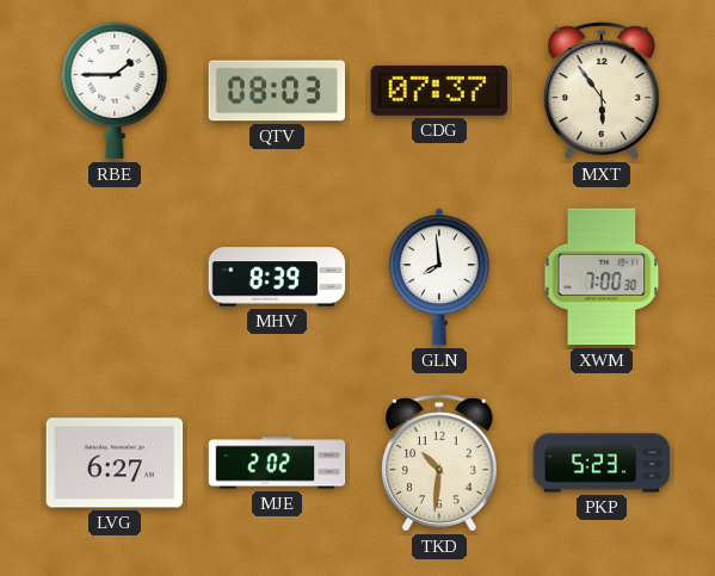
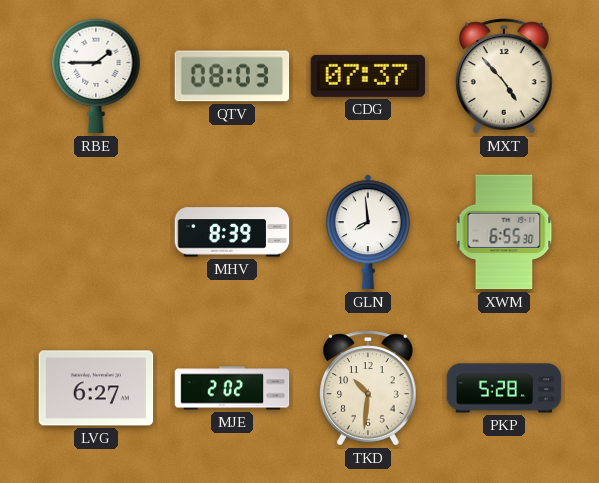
MXT: 5:54 -> 4:53 (504, 76)
XWM: 7:00 -> 6:55 (504, 232)
PKP: 5:23 -> 5:28 (504, 388)
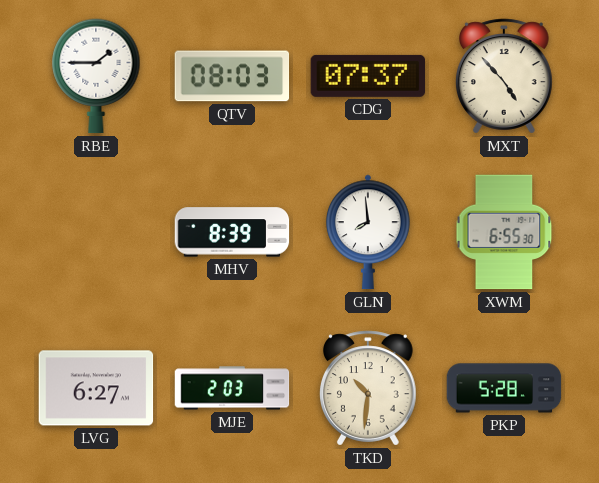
MJE: 2:02 -> 2:03 (232, 388)
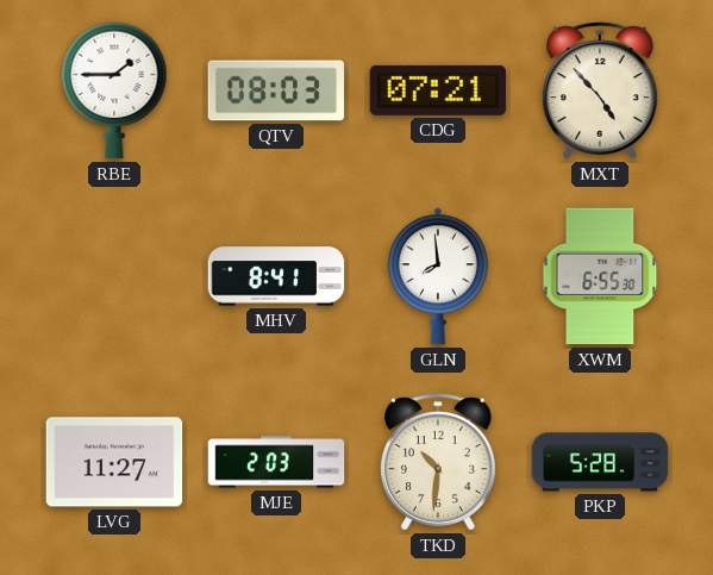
CDG: 07:37 -> 07:21 (438, 90)
MHV: 8:39 -> 8:41 (276, 276)
LVG: 6:27 -> 11:27 (114, 462)
